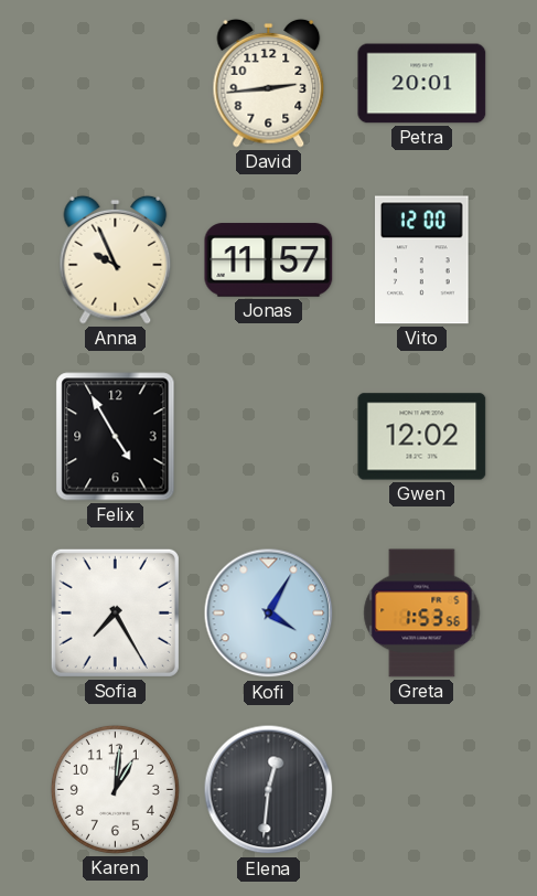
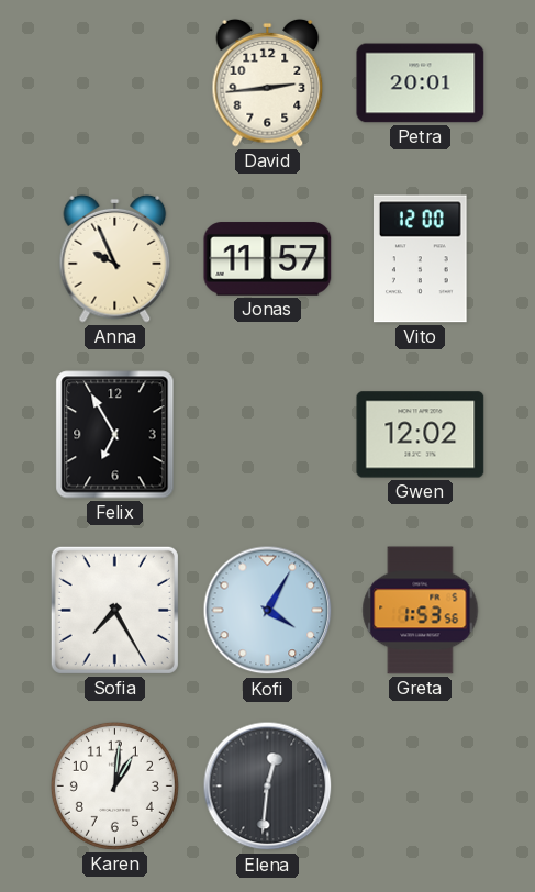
Felix: 4:55 -> 6:55 (115, 435)
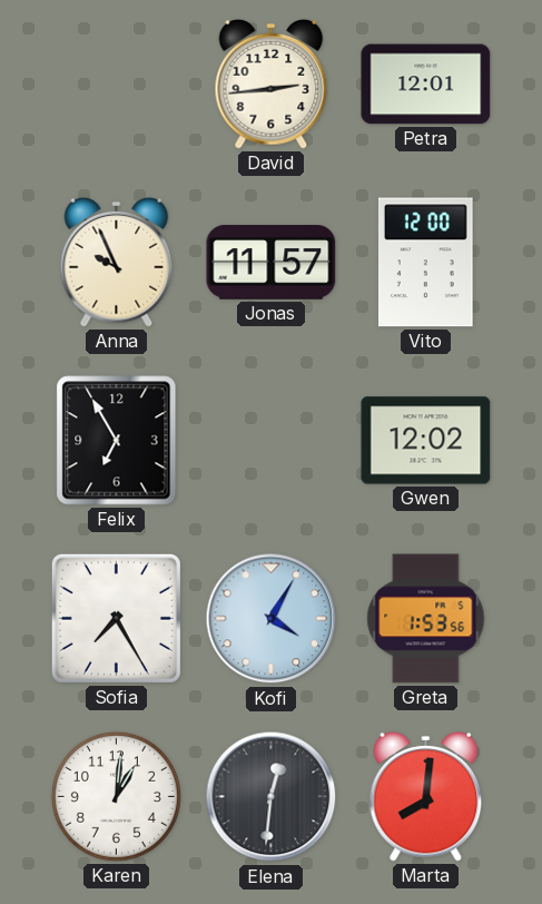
Petra: 20:01 -> 12:01 (426, 85)
Marta: none -> 8:01 (426, 796)
